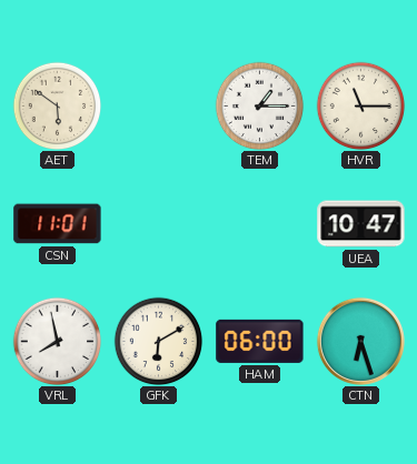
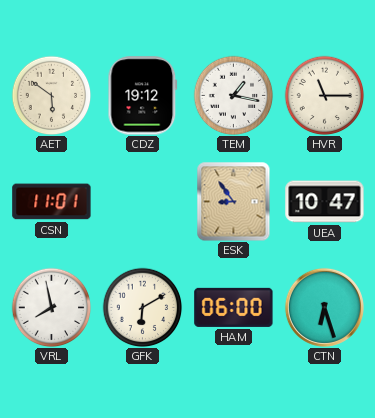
CDZ: none -> 19:12 (143, 96)
TEM: 1:15 -> 1:17 (233, 95)
ESK: none -> 8:54 (234, 201)
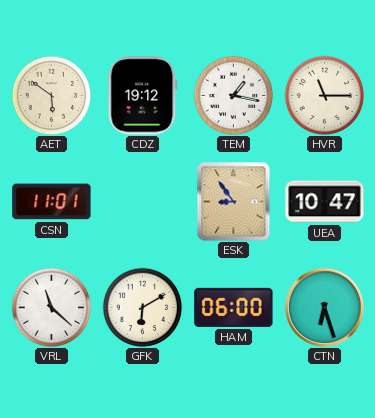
VRL: 7:58 -> 11:22 (51, 307)
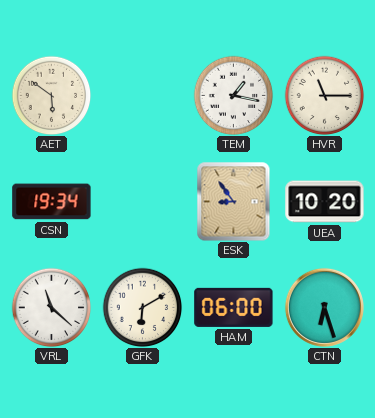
CDZ: 19:12 -> none (143, 96)
CSN: 11:01 -> 19:34 (52, 202)
UEA: 10:47 -> 10:20 (325, 202)
